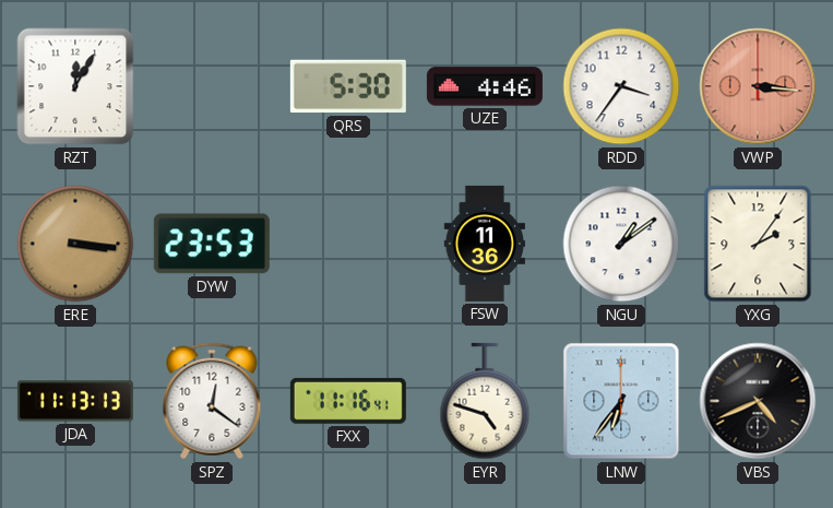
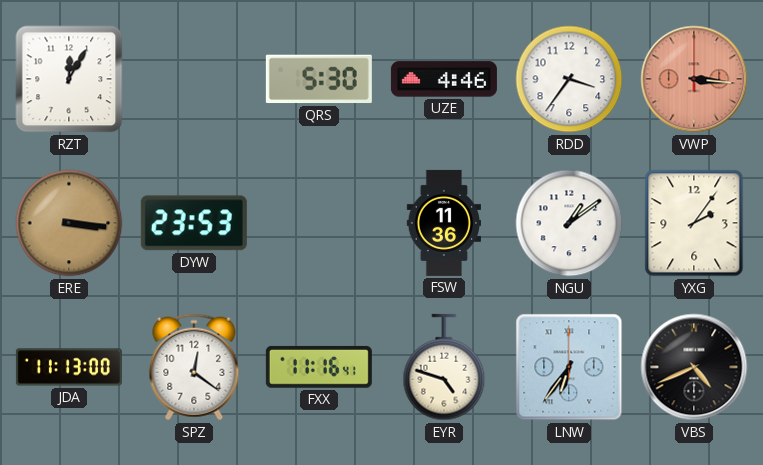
JDA: 11:13:13 -> 11:13:00 (69, 367)
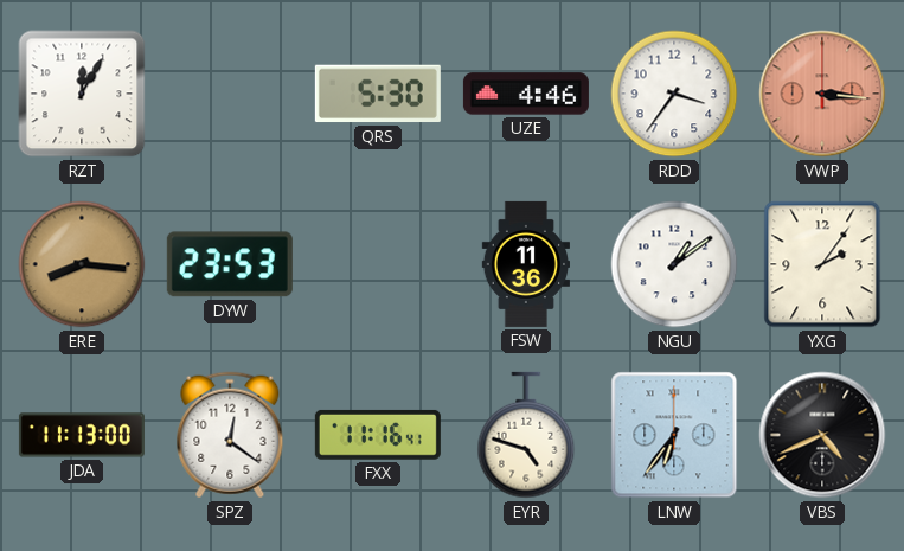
ERE: 3:16 -> 8:16 (82, 264)
